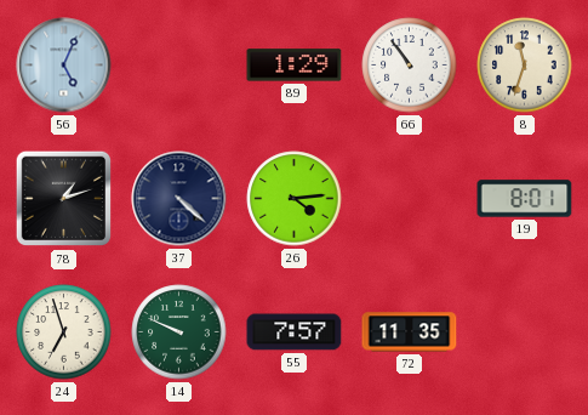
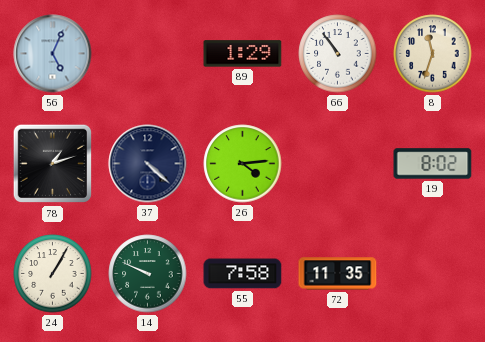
19: 8:01 -> 8:02 (433, 164)
24: 6:57 -> 1:05 (53, 274)
55: 7:57 -> 7:58 (243, 274)
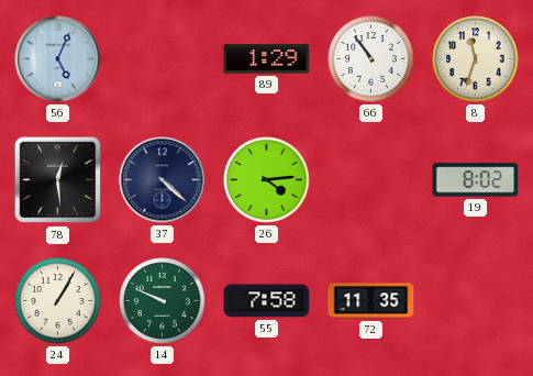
78: 1:12 -> 12:29 (58, 180)
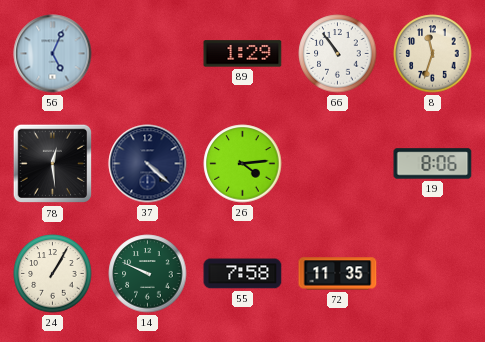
19: 8:02 -> 8:06 (433, 164)
